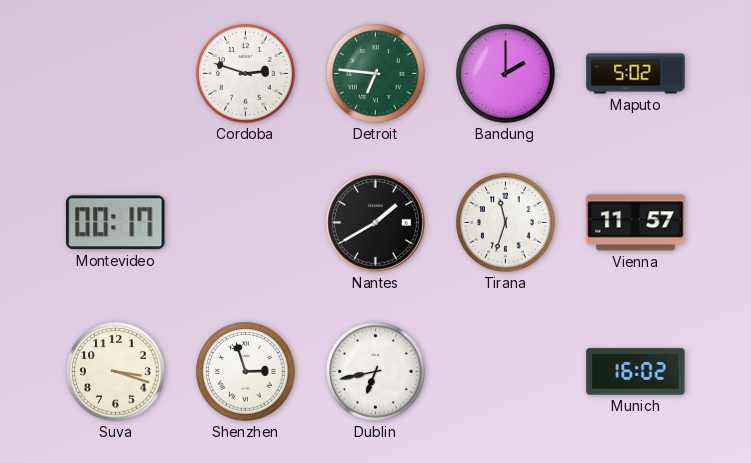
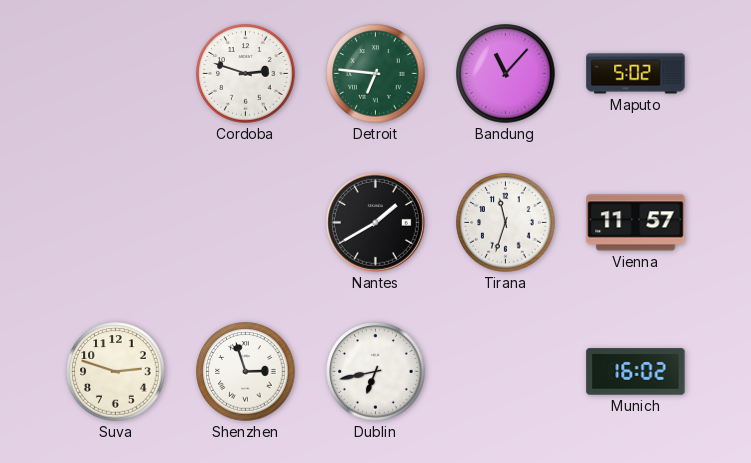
Bandung: 2:00 -> 11:07 (506, 74)
Montevideo: 00:17 -> none (116, 223)
Suva: 3:18 -> 2:48 (116, 372)
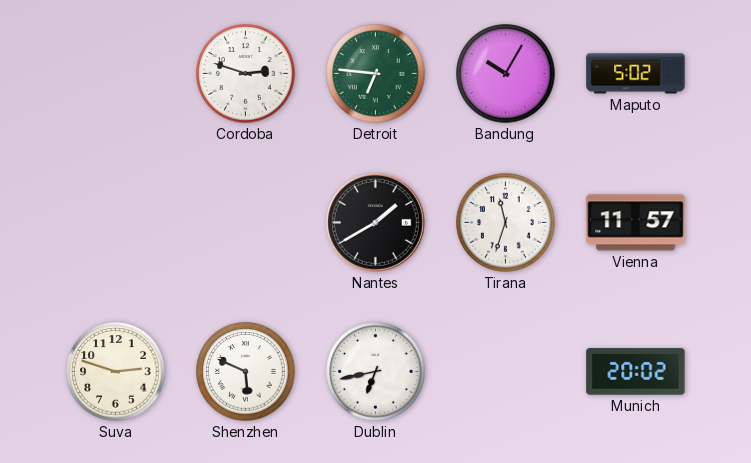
Bandung: 11:07 -> 10:05 (506, 74)
Shenzhen: 2:57 -> 5:49 (246, 372)
Munich: 16:02 -> 20:02 (636, 372)
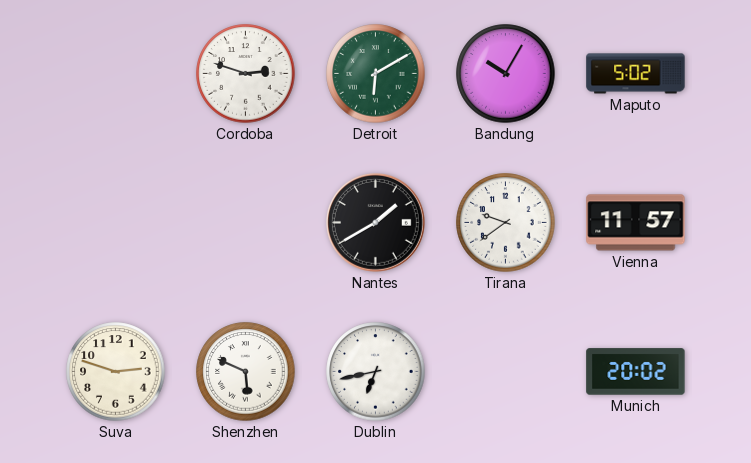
Detroit: 6:46 -> 6:10 (376, 74)
Tirana: 11:33 -> 9:39 (506, 223)
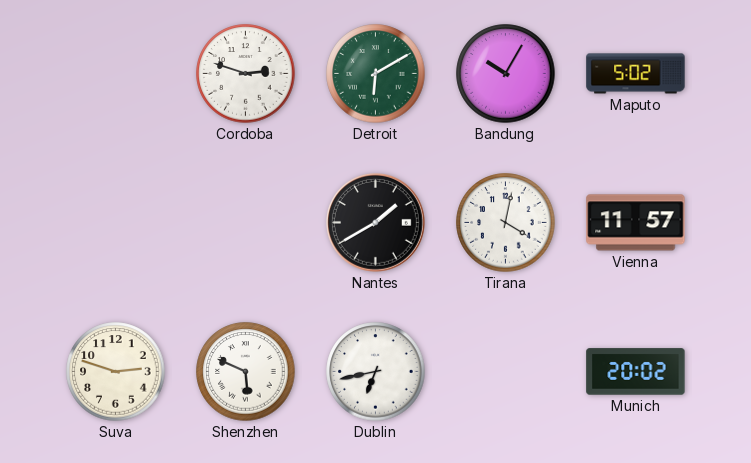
Tirana: 9:39 -> 4:02 (506, 223)
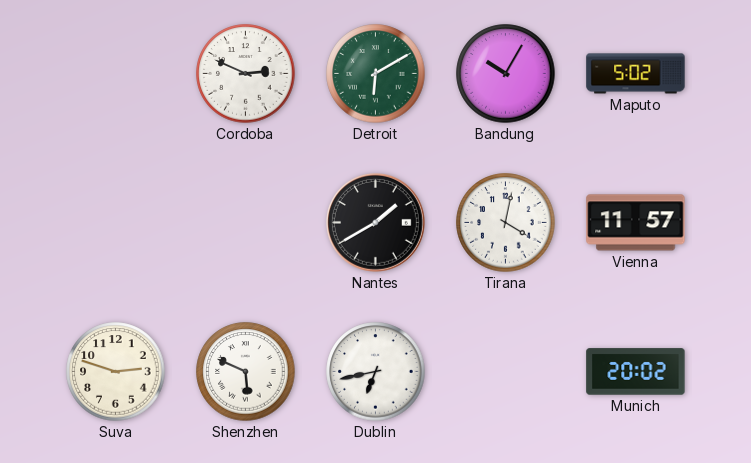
Cordoba: 2:48 -> 2:49 (246, 74)
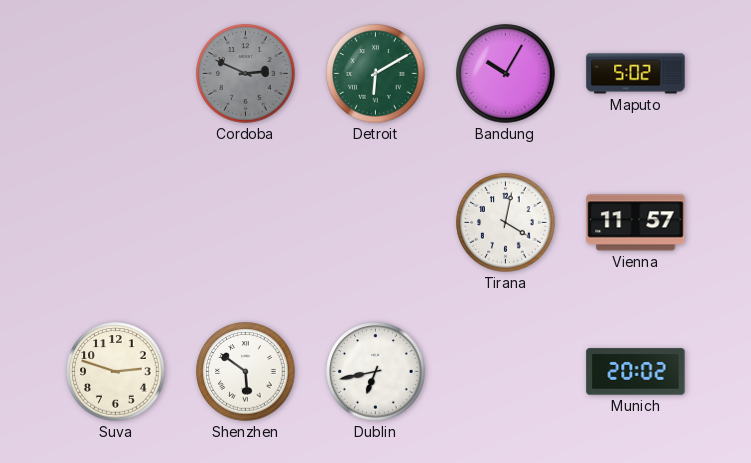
Cordoba dial: white -> grey (246, 74)
Nantes: 1:40 -> none (376, 223)
Shenzhen: 5:49 -> 5:51 (246, 372)
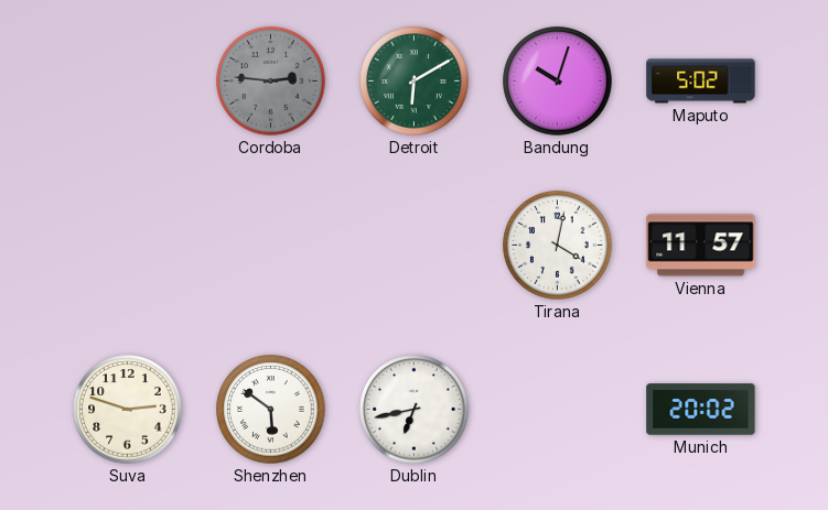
Cordoba: 2:49 -> 2:46 (271, 82)
Bandung: 10:05 -> 10:03 (558, 82)
